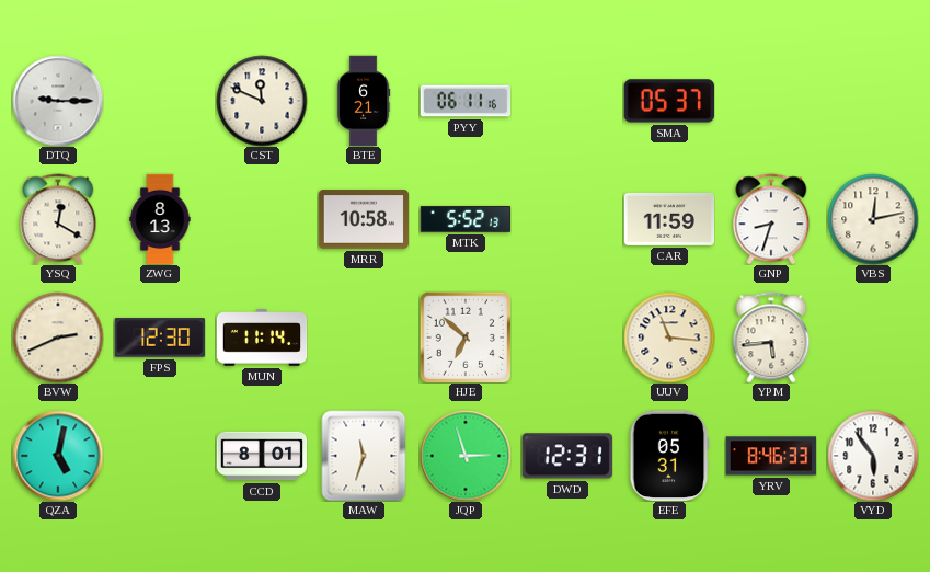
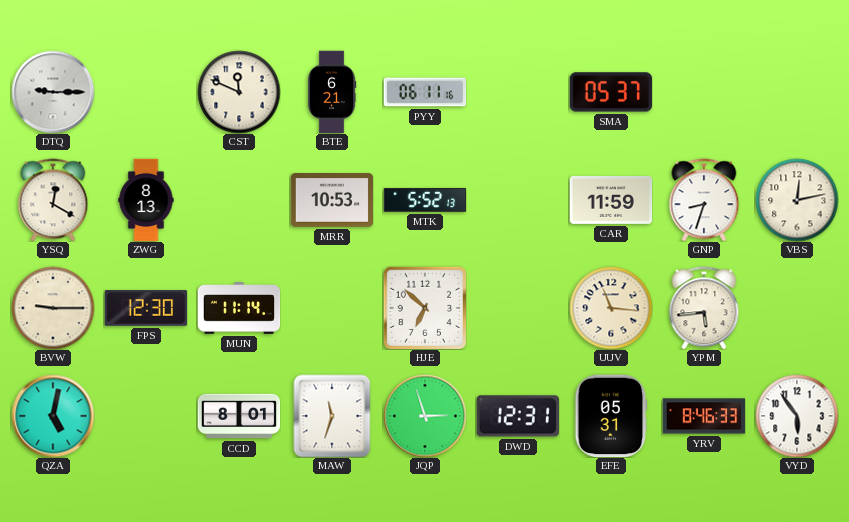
MRR: 10:58 -> 10:53 (332, 200)
BVW: 2:41 -> 9:15 (53, 308)
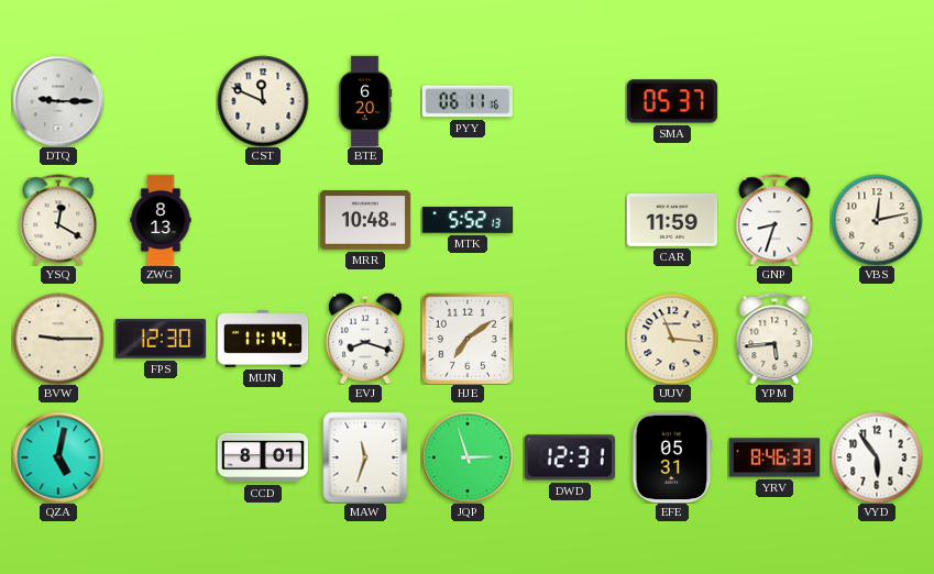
BTE: 6:21 -> 6:20 (365, 101)
MRR: 10:53 -> 10:48 (365, 220)
EVJ: none -> 8:18 (366, 339)
HJE: 6:52 -> 7:09 (468, 339)
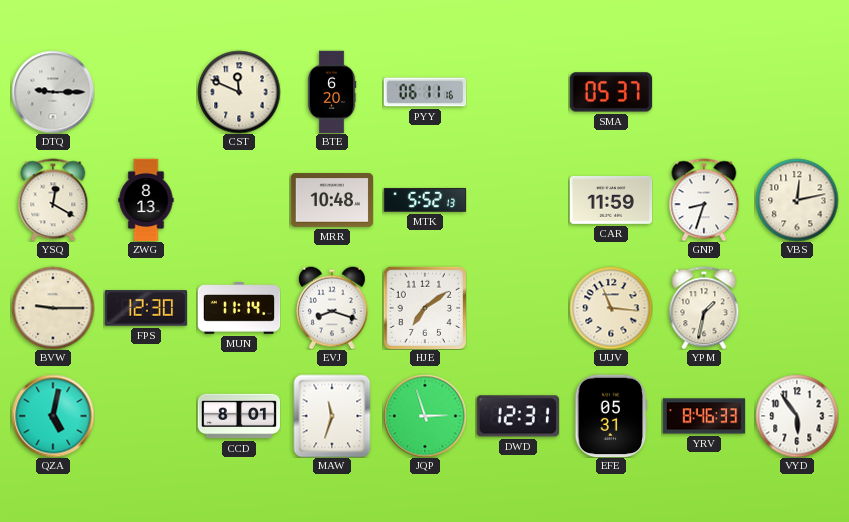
YPM: 5:44 -> 1:32 (704, 308)
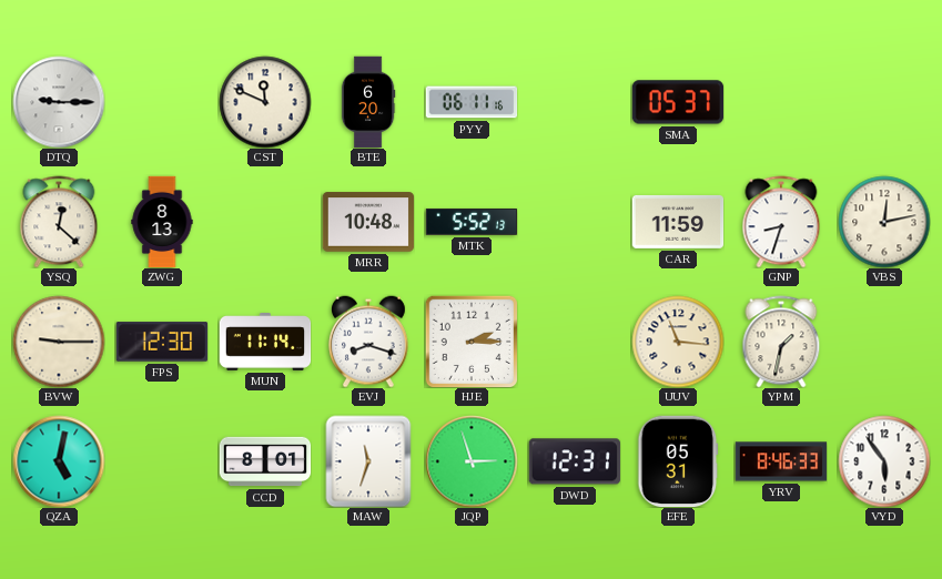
YSQ: 12:20 -> 12:22 (59, 222)
HJE: 7:09 -> 2:15 (472, 342)
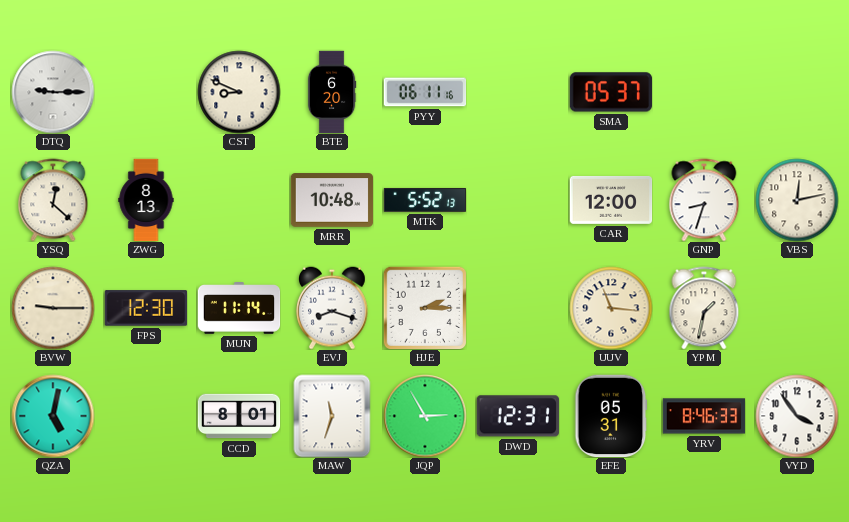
CST: 11:49 -> 8:49 (239, 92)
CAR: 11:59 -> 12:00 (611, 200)
JQP: 2:57 -> 2:55 (425, 416)
VYD: 5:54 -> 3:54 (797, 416)
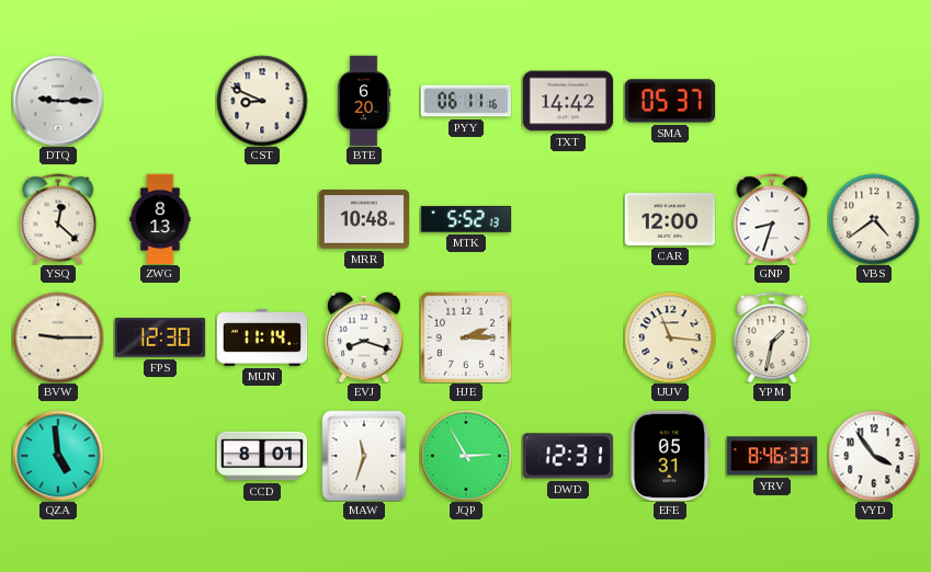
TXT: none -> 14:42 (568, 101)
VBS: 12:13 -> 4:39 (874, 219)
QZA: 5:02 -> 4:59 (58, 456)
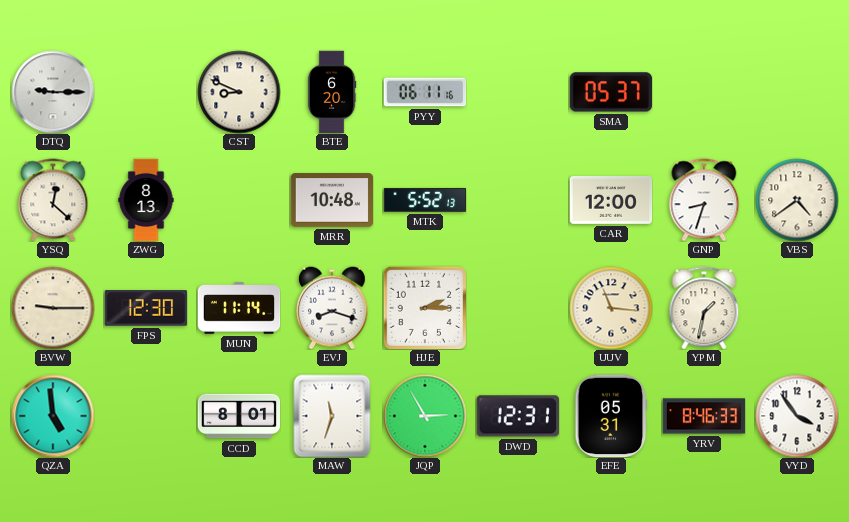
TXT: 14:42 -> none (568, 101)
